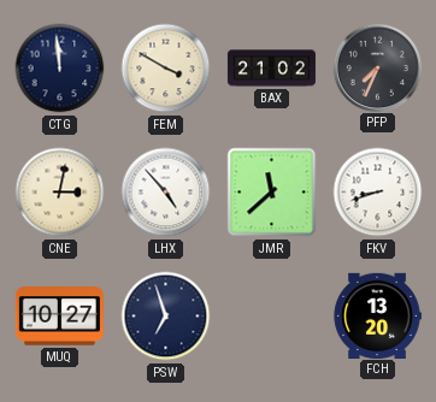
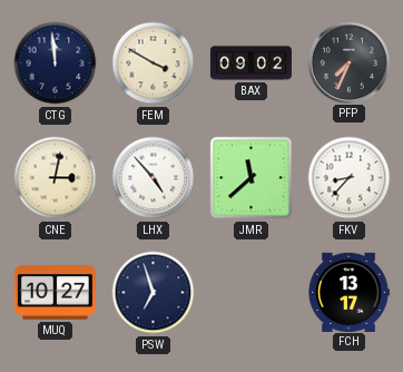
BAX: 21:02 -> 09:02 (250, 63)
FKV: 8:42 -> 8:37 (350, 178)
FCH: 13:20 -> 13:17 (348, 292)
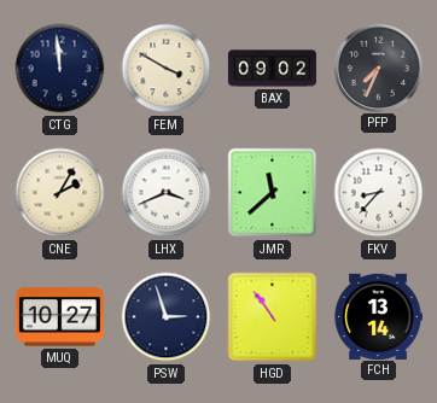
CNE: 3:02 -> 2:05 (60, 193)
LHX: 4:53 -> 3:41 (167, 193)
PSW: 6:57 -> 2:57 (167, 317)
HGD: none -> 10:54 (273, 317)
FCH: 13:17 -> 13:14 (378, 316)
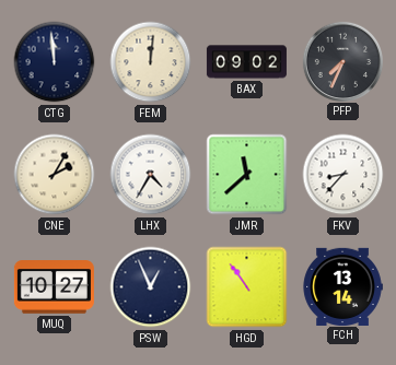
FEM: 3:50 -> 12:01 (151, 62)
LHX: 3:41 -> 4:35 (151, 175)
PSW: 2:57 -> 12:56 (151, 287)
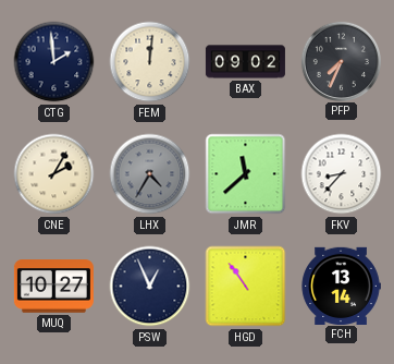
CTG: 11:59 -> 1:59 (54, 62)
LHX dial: white -> grey (150, 174)
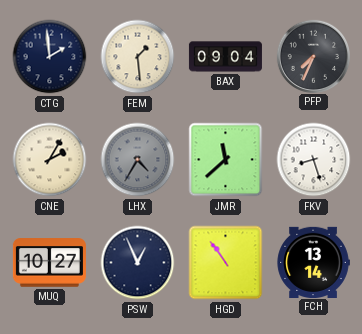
FEM: 12:01 -> 1:29 (138, 57)
BAX: 09:02 -> 09:04 (225, 57)
FKV: 8:37 -> 8:27 (314, 160)
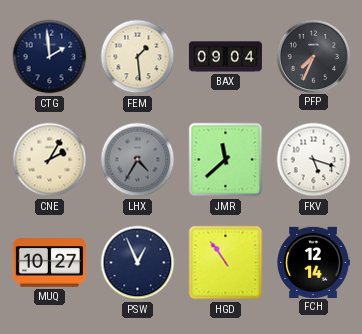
FKV: 8:27 -> 5:18 (314, 160)
FCH: 13:14 -> 12:14 (313, 262)
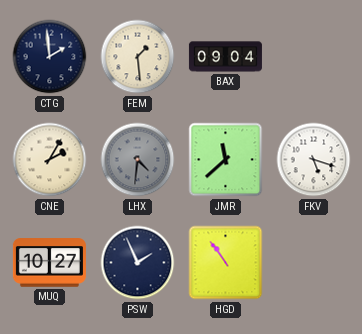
PFP: 7:34 -> none (313, 56)
LHX: 4:35 -> 4:31 (138, 160)
PSW: 12:56 -> 1:56 (138, 263)
FCH: 12:14 -> none (313, 262)
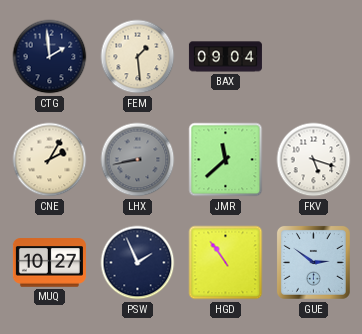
LHX: 4:31 -> 8:43 (138, 160)
GUE: none -> 2:51 (313, 262)
